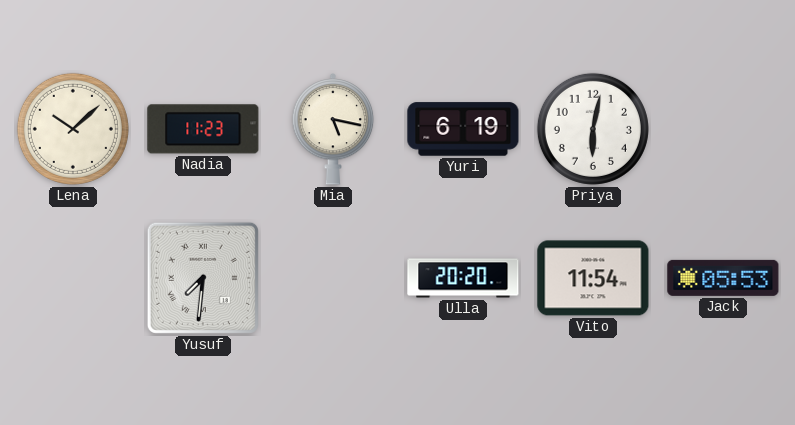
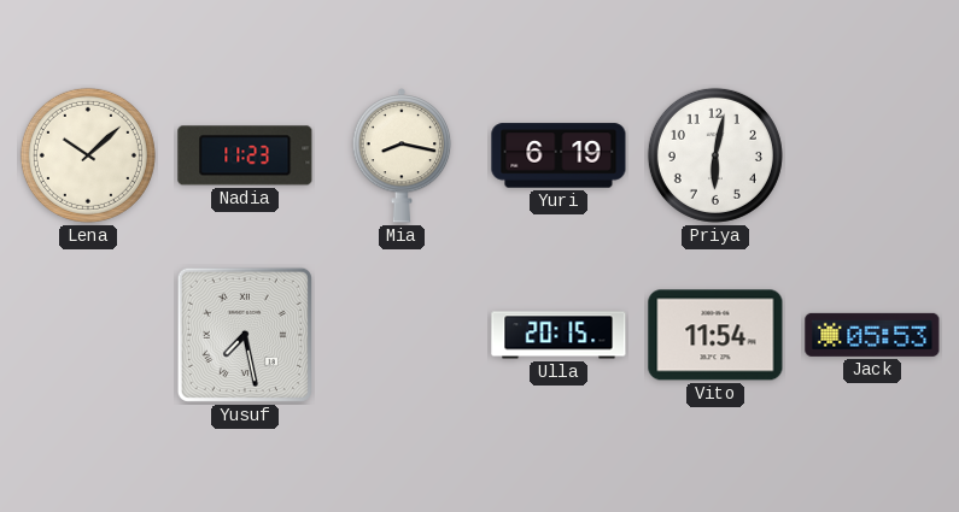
Mia: 5:17 -> 8:17 (402, 157)
Yusuf: 7:31 -> 7:28 (245, 335)
Ulla: 20:20 -> 20:15 (559, 335)
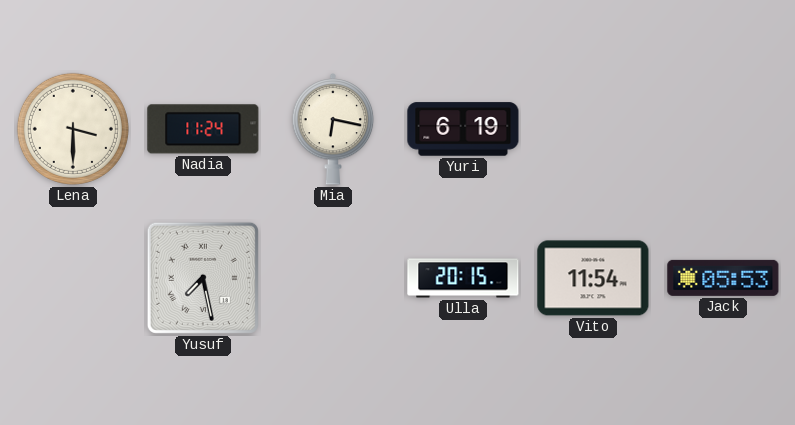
Lena: 10:08 -> 3:30 (73, 129)
Nadia: 11:23 -> 11:24 (203, 129)
Mia: 8:17 -> 6:17 (333, 130)
Priya: 6:02 -> none (715, 155)
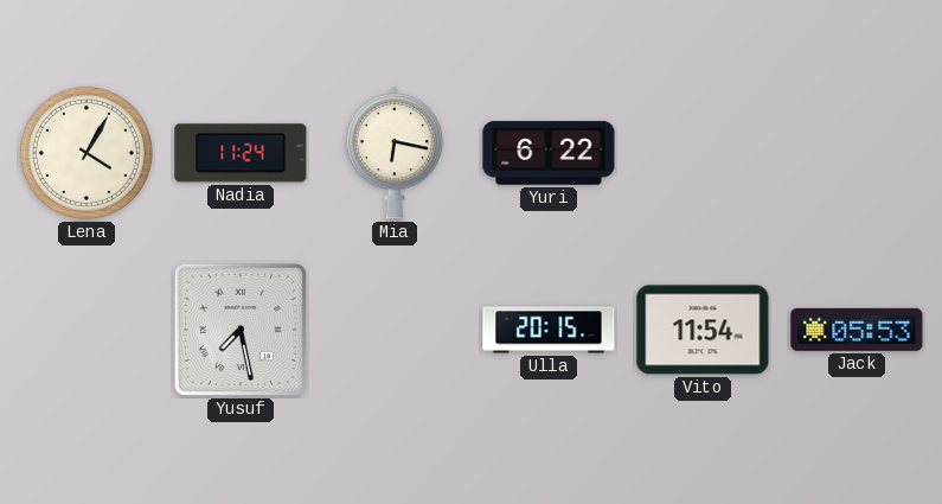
Lena: 3:30 -> 4:05 (86, 153)
Yuri: 6:19 -> 6:22 (549, 153)
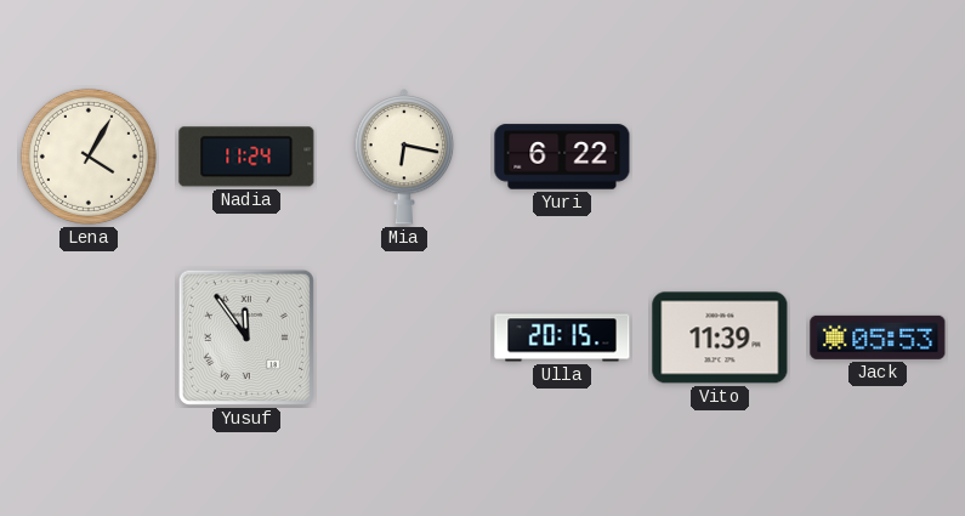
Yusuf: 7:28 -> 11:54 (246, 338)
Vito: 11:54 -> 11:39 (720, 338)
